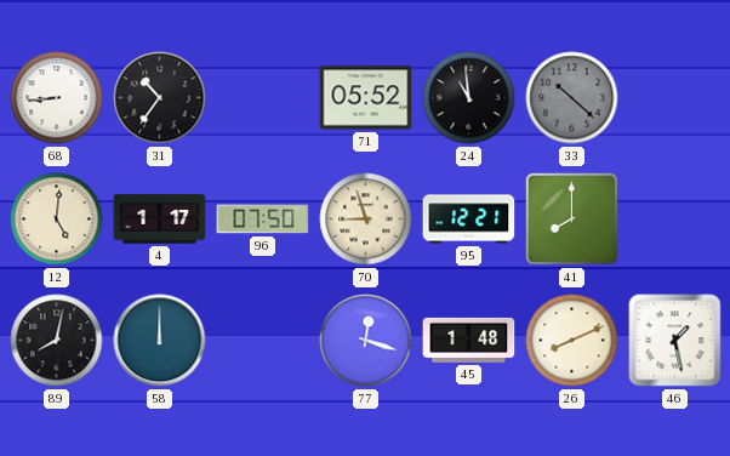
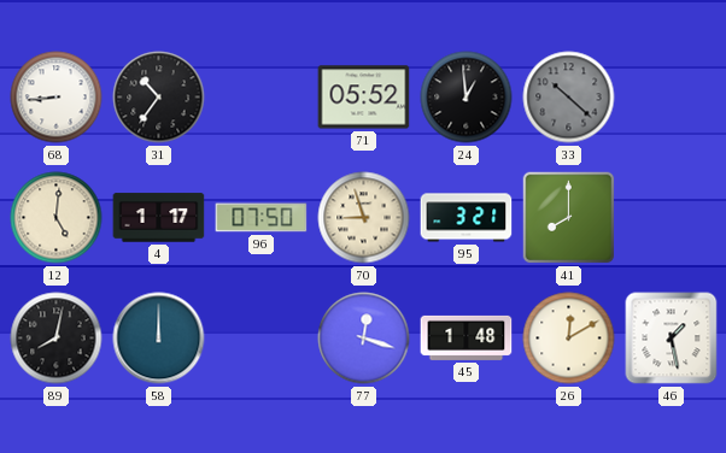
24: 10:59 -> 12:59 (467, 98)
95: 12:21 -> 3:21 (467, 218)
26: 8:11 -> 12:10 (569, 339)
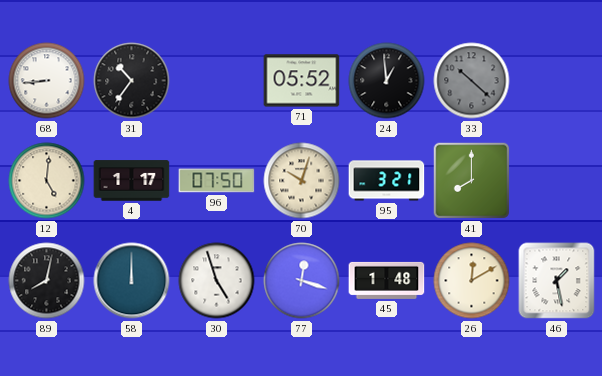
70: 8:57 -> 10:03 (302, 181)
30: none -> 4:57 (217, 281)
